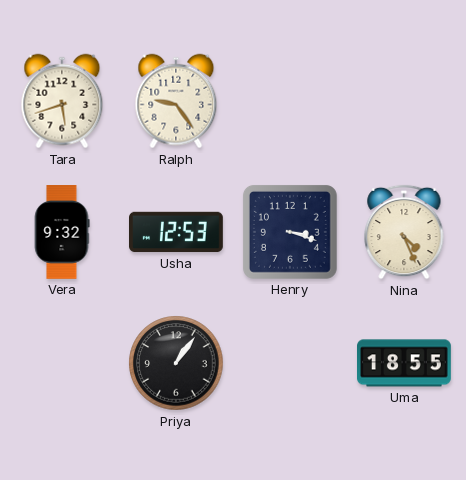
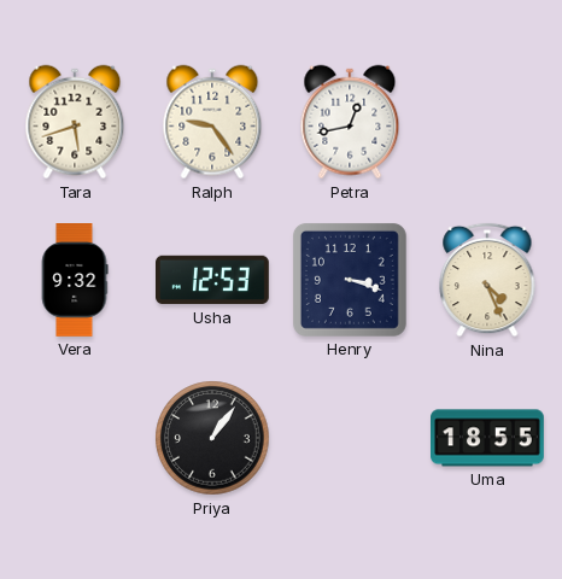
Petra: none -> 12:43 (350, 122)
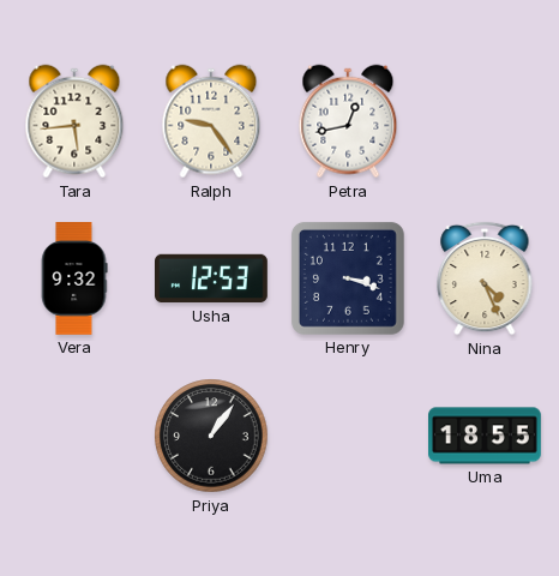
Tara: 5:42 -> 5:44 (74, 121)
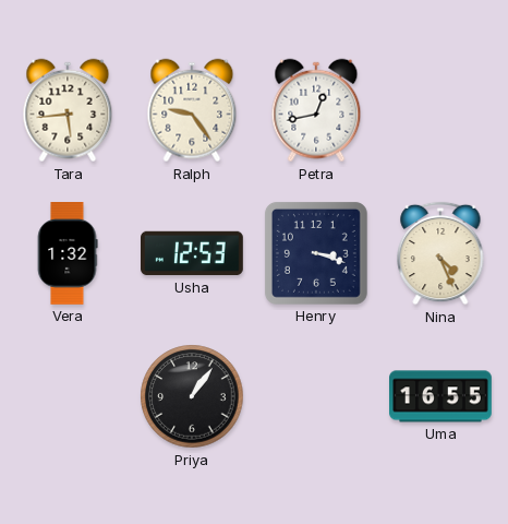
Vera: 9:32 -> 1:32 (68, 254)
Uma: 18:55 -> 16:55 (442, 396)
